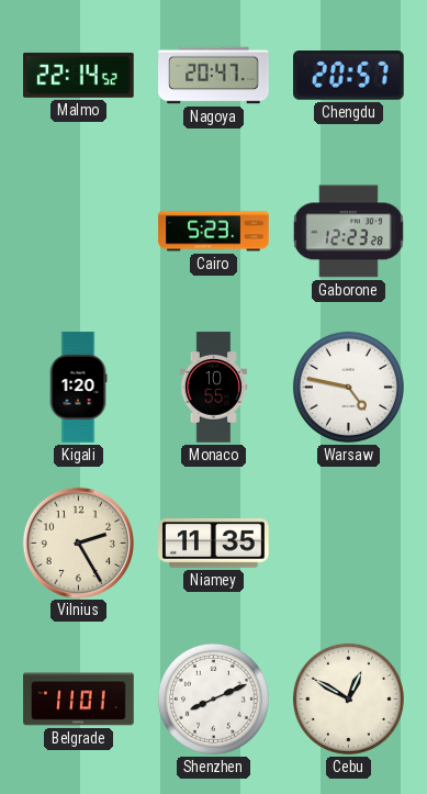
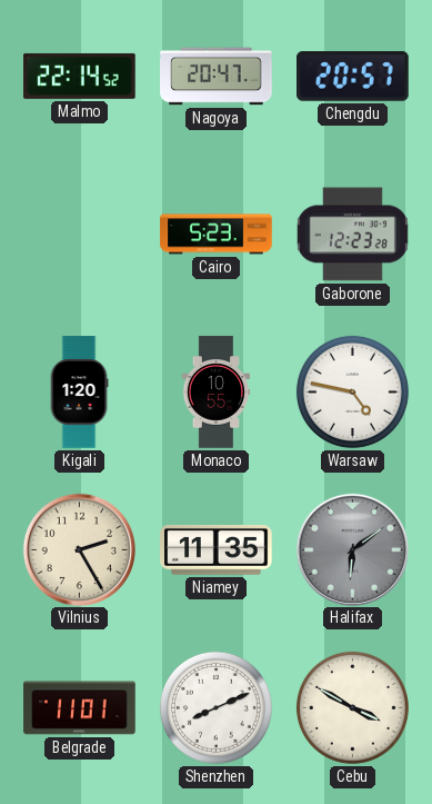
Halifax: none -> 6:09 (352, 549)
Cebu: 12:50 -> 3:50 (352, 707)
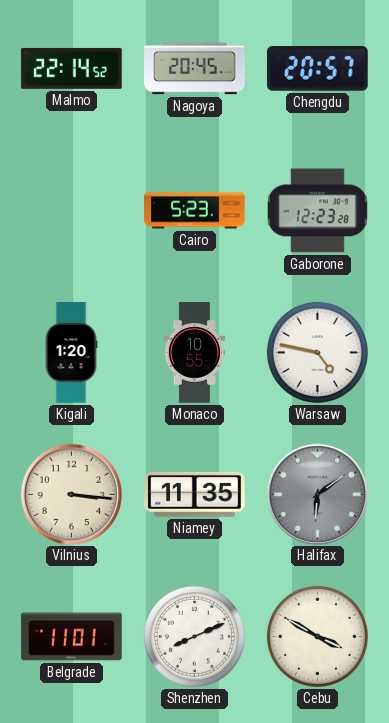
Nagoya: 20:47 -> 20:45 (195, 69)
Vilnius: 2:25 -> 3:16 (71, 494)
